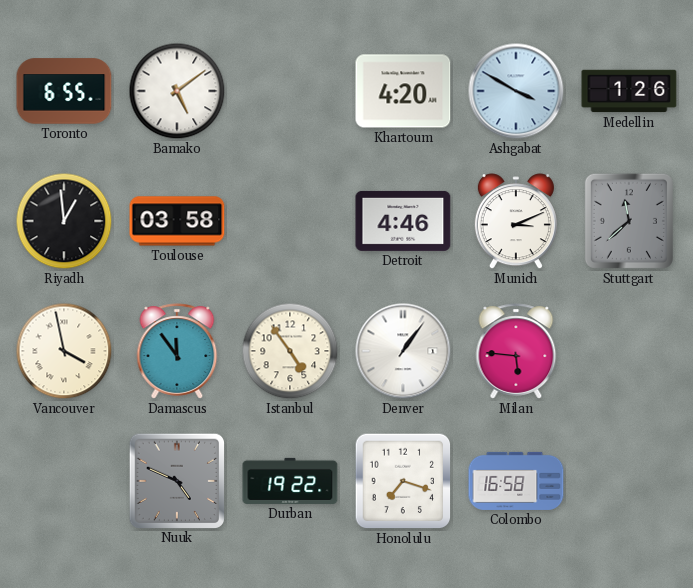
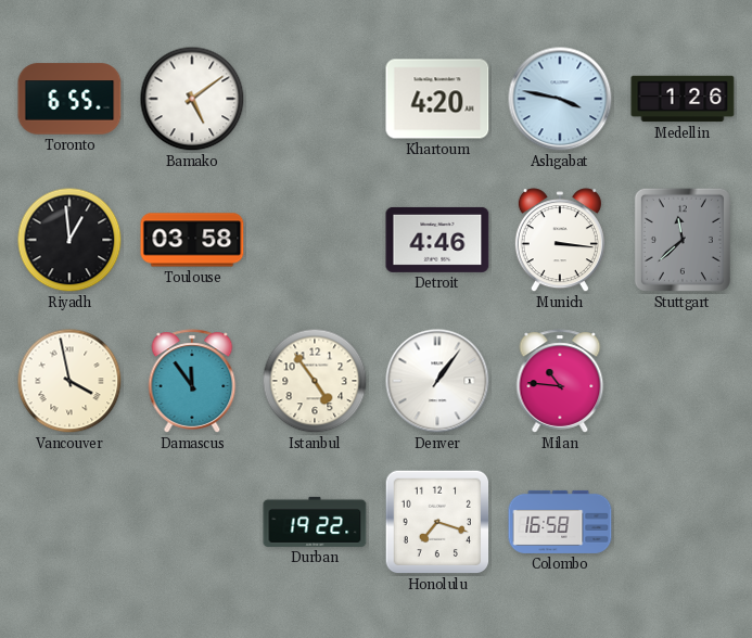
Ashgabat: 3:50 -> 3:47 (560, 99)
Munich: 3:11 -> 3:16 (560, 241)
Milan: 5:46 -> 10:46 (560, 381)
Nuuk: 4:49 -> none (176, 480)
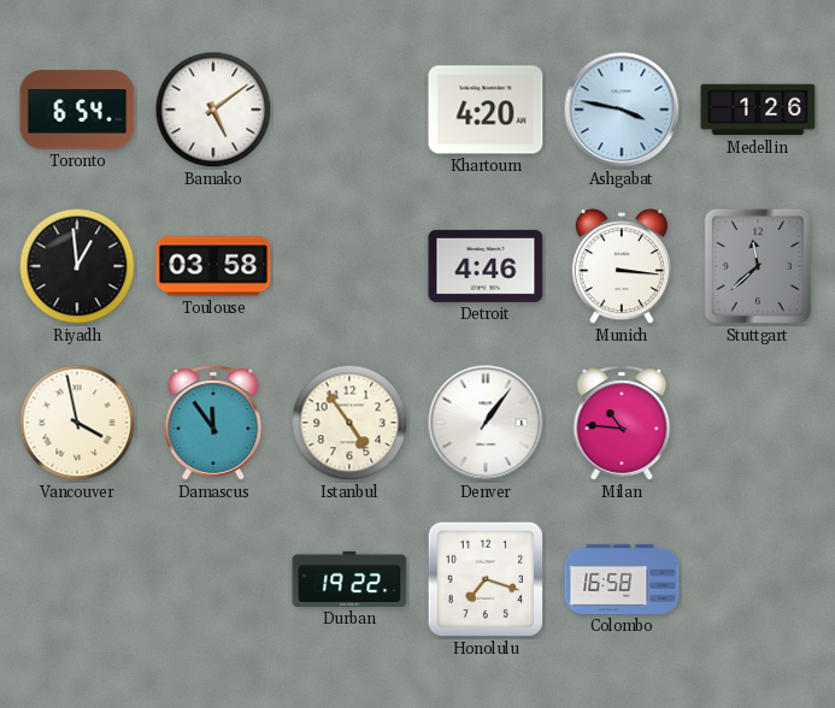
Toronto: 6:55 -> 6:54 (77, 110)
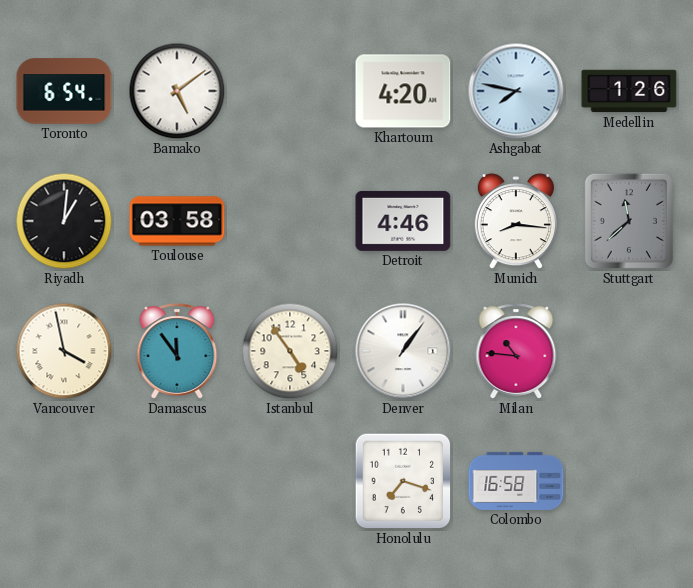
Ashgabat: 3:47 -> 7:47 (516, 91)
Riyadh: 12:59 -> 1:01 (64, 221)
Munich: 3:16 -> 8:16 (516, 222)
Durban: 19:22 -> none (349, 579)
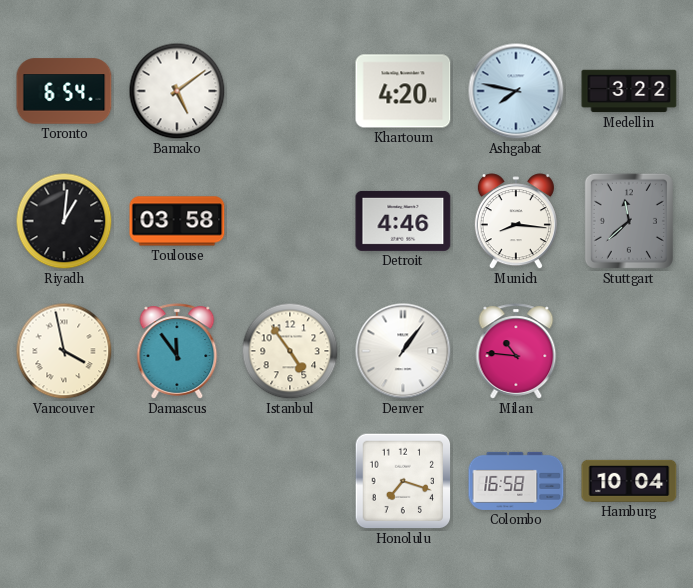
Medellin: 1:26 -> 3:22 (629, 91)
Hamburg: none -> 10:04 (629, 481)
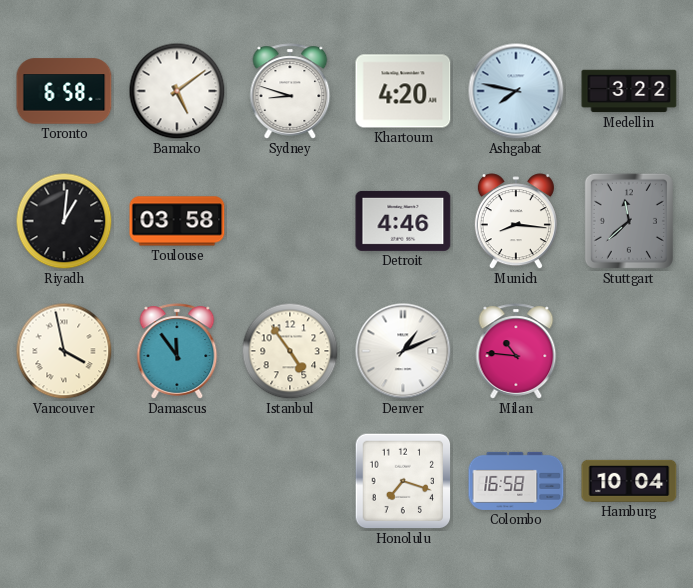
Toronto: 6:54 -> 6:58 (64, 91)
Sydney: none -> 8:48 (290, 91)
Denver: 1:06 -> 1:11 (403, 351)
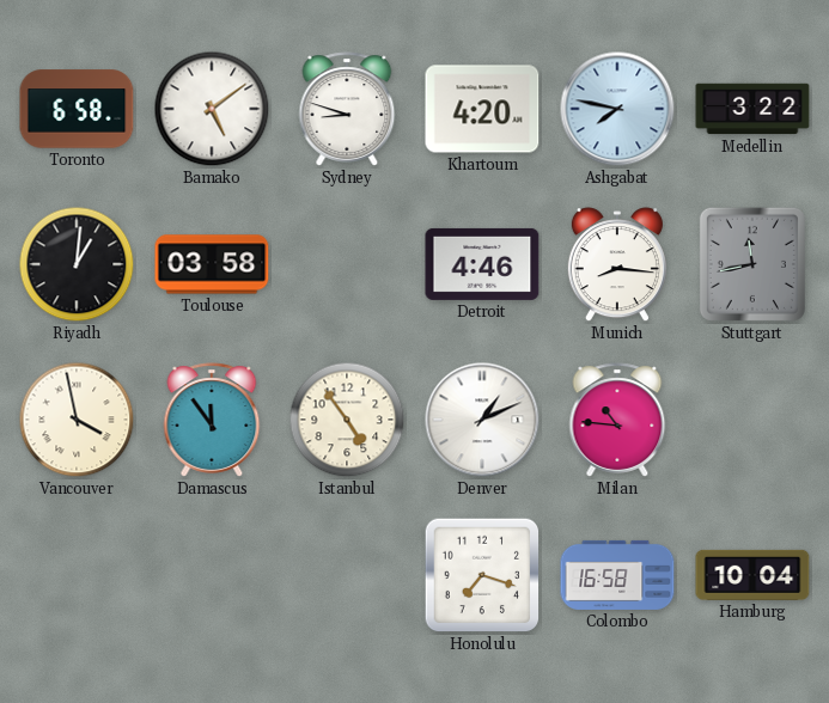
Stuttgart: 11:38 -> 11:43 (752, 264)
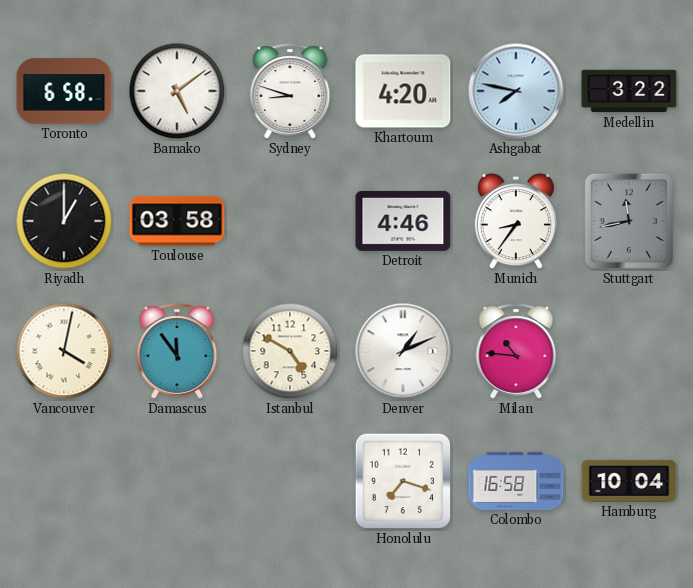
Riyadh: 1:01 -> 1:00 (64, 221)
Munich: 8:16 -> 8:36 (516, 222)
Vancouver: 3:58 -> 4:02 (64, 351)
Istanbul: 4:54 -> 4:50 (290, 351)
